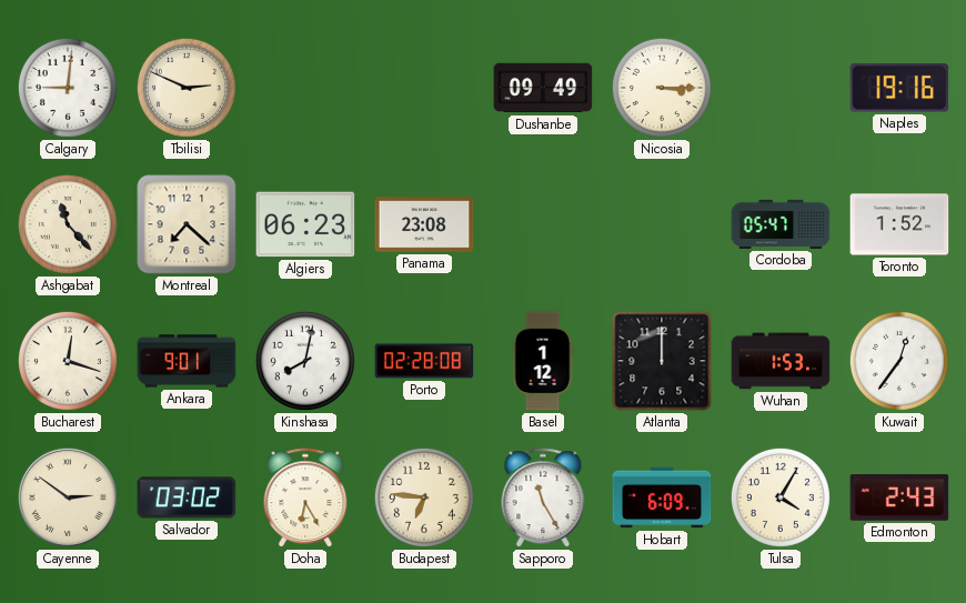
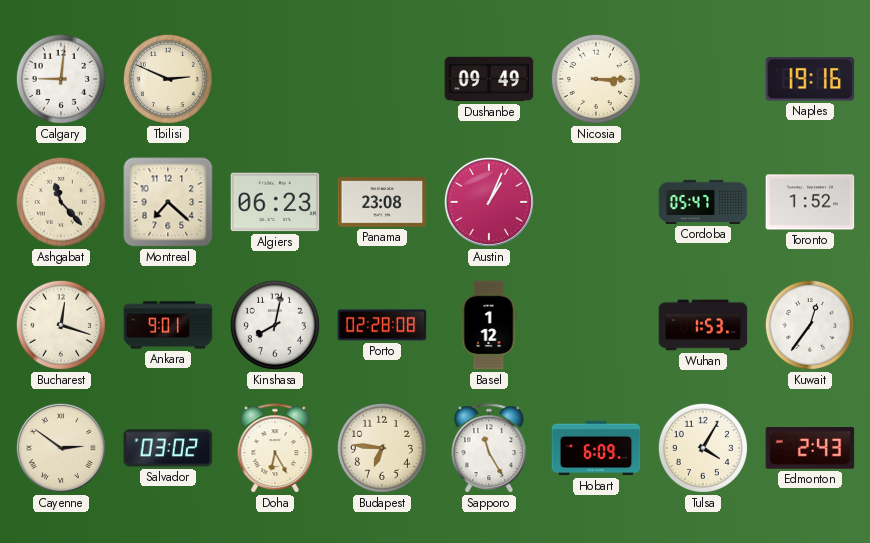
Austin: none -> 1:04 (489, 202)
Atlanta: 12:00 -> none (662, 361)
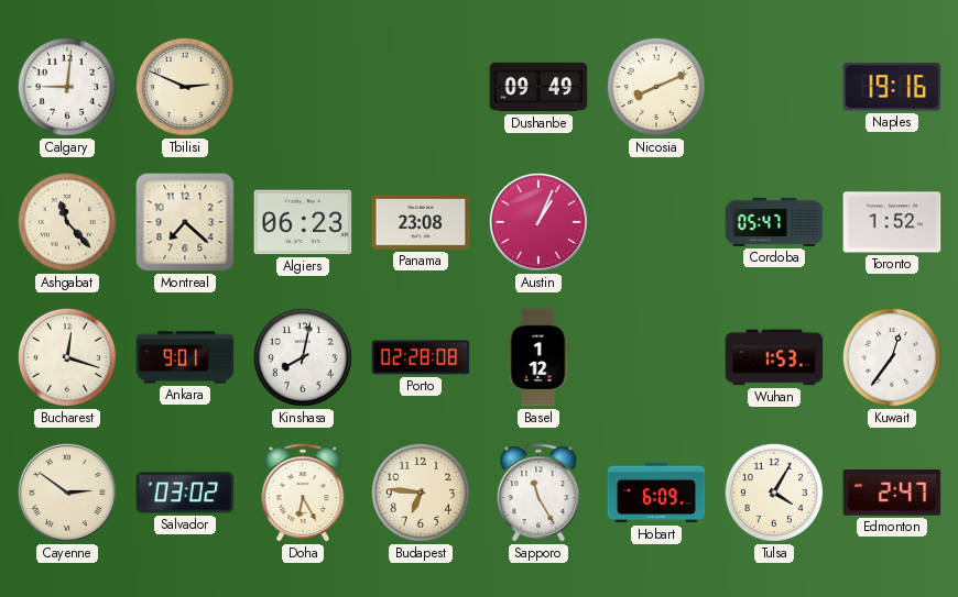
Nicosia: 3:15 -> 8:11 (656, 87)
Edmonton: 2:43 -> 2:47 (892, 493)
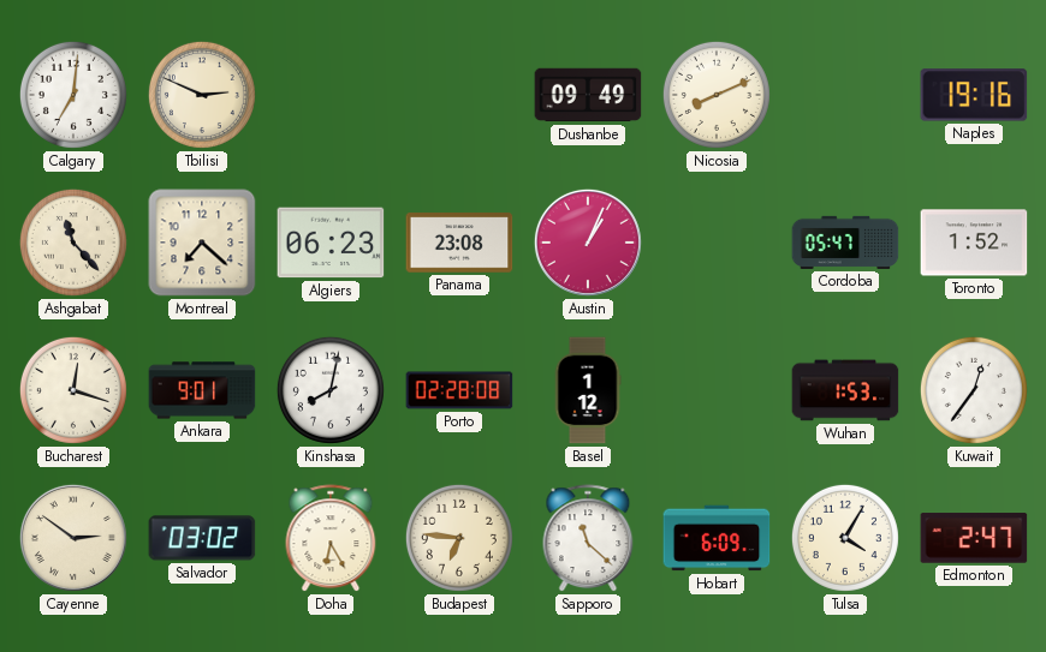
Calgary: 9:01 -> 7:01 (73, 95)
Sapporo: 11:25 -> 11:22 (588, 539)
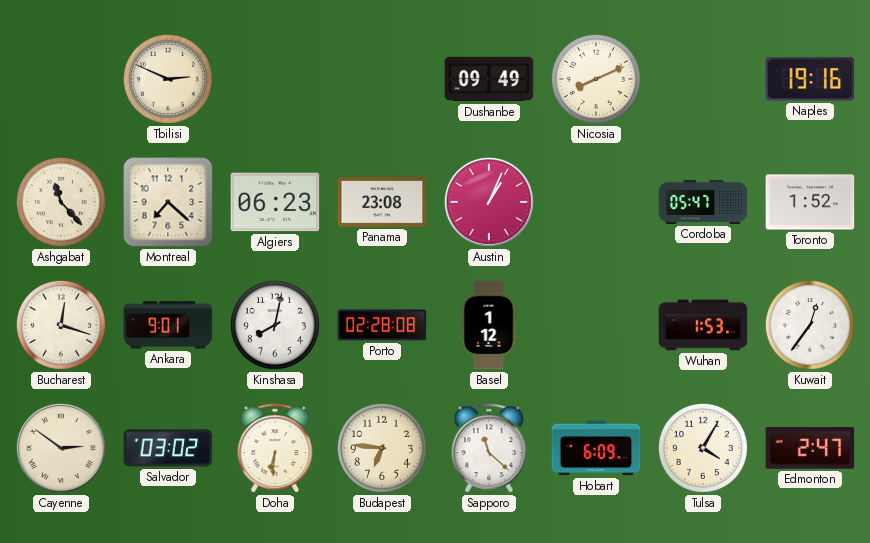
Calgary: 7:01 -> none (73, 95)
Doha: 6:25 -> 6:31 (275, 449)
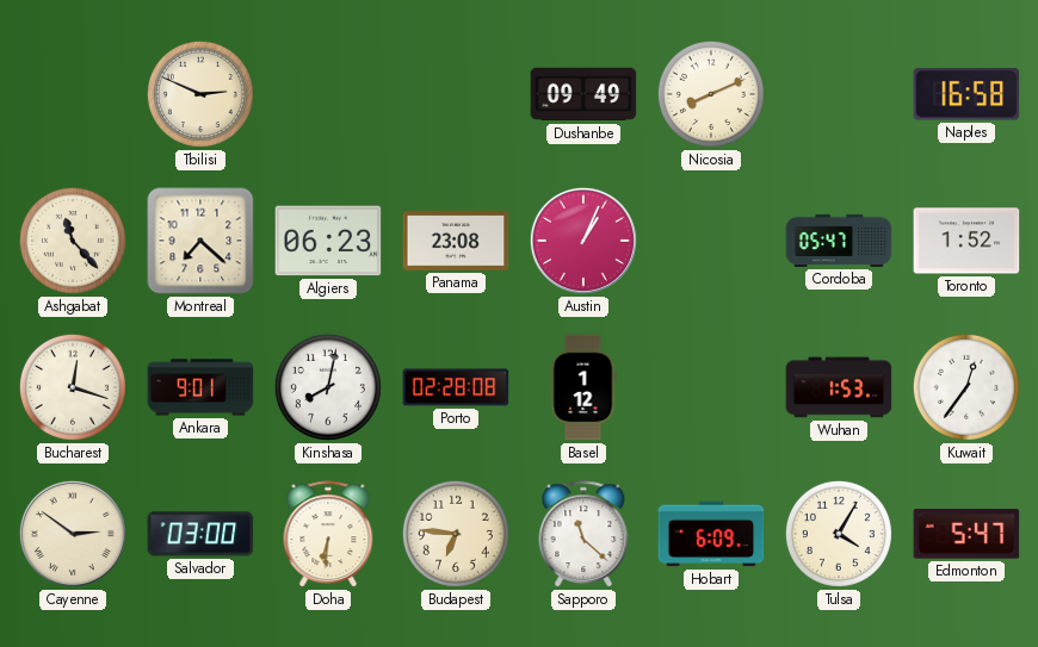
Naples: 19:16 -> 16:58 (966, 94)
Salvador: 03:02 -> 03:00 (200, 534)
Edmonton: 2:47 -> 5:47 (966, 534)
